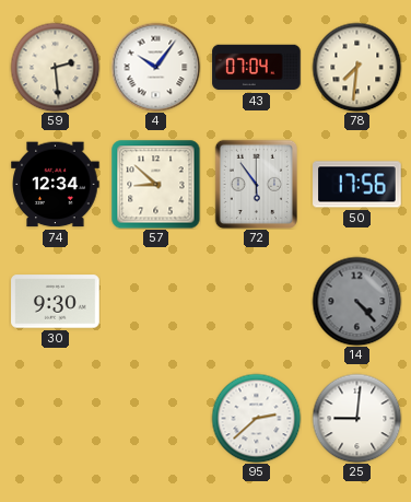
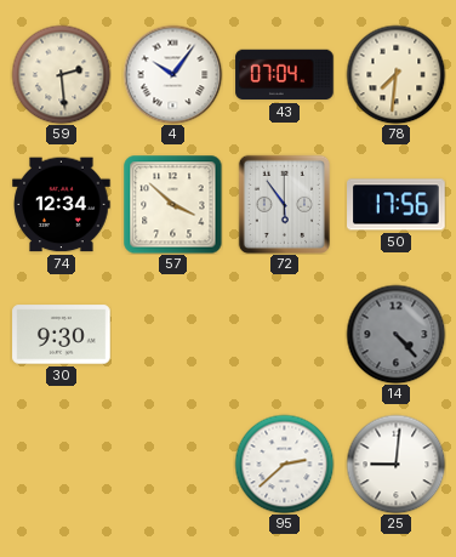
57: 8:52 -> 3:52 (172, 205)
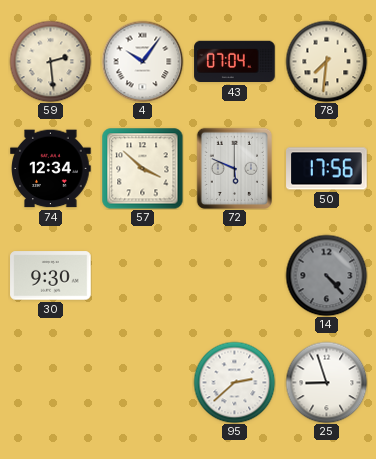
72: 5:54 -> 5:49 (234, 168)
25: 9:01 -> 8:57 (326, 382)
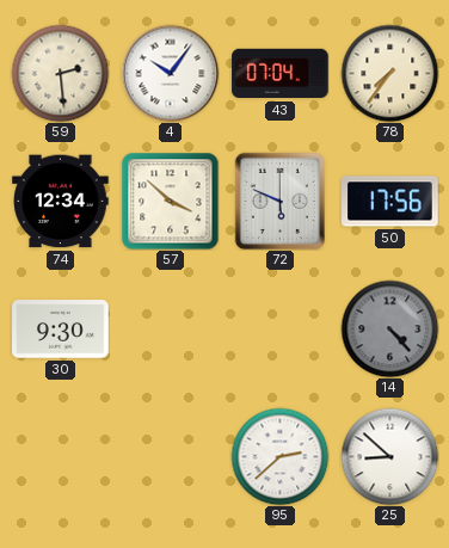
78: 7:31 -> 7:36 (389, 73)
25: 8:57 -> 8:52 (389, 456)
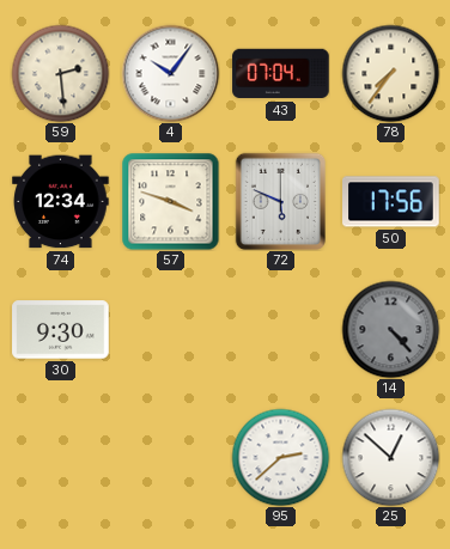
57: 3:52 -> 3:48 (170, 202)
25: 8:52 -> 12:52 (390, 457)
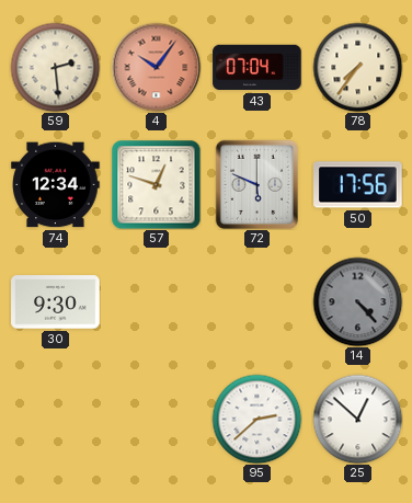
4 dial: white -> salmon (156, 67)
57: 3:48 -> 12:48 (156, 185)
